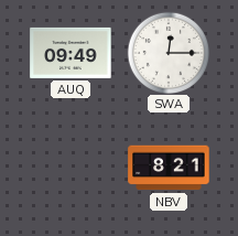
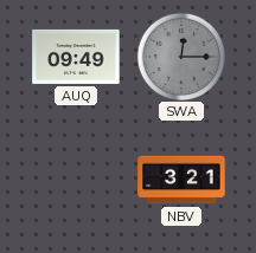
SWA dial: white -> grey (180, 56)
NBV: 8:21 -> 3:21 (181, 180)
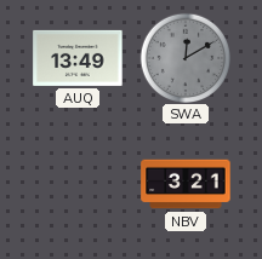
AUQ: 09:49 -> 13:49 (78, 58)
SWA: 12:15 -> 12:10 (184, 57)
